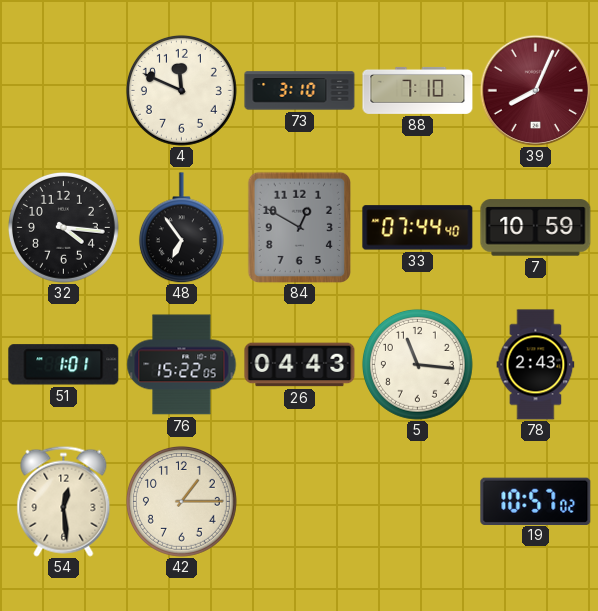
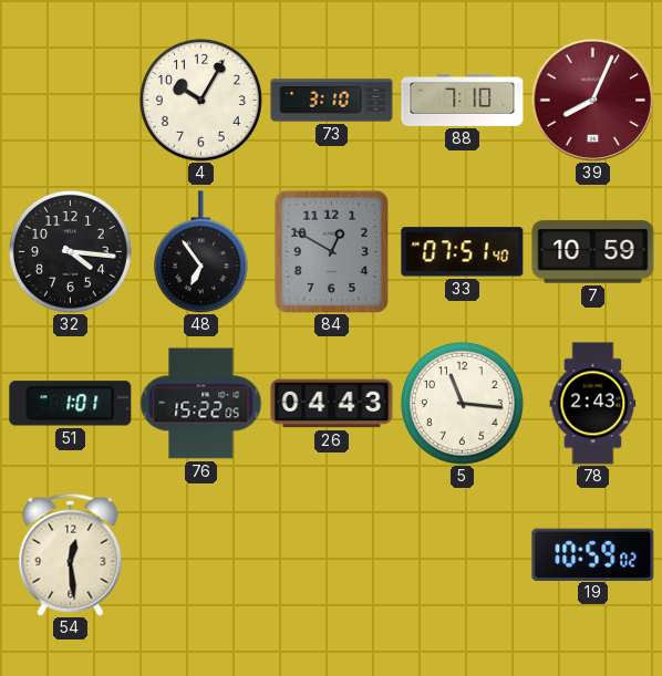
4: 11:49 -> 10:05 (200, 100)
33: 07:44 -> 07:51 (463, 252)
42: 1:15 -> none (181, 501)
19: 10:57 -> 10:59 (593, 554)
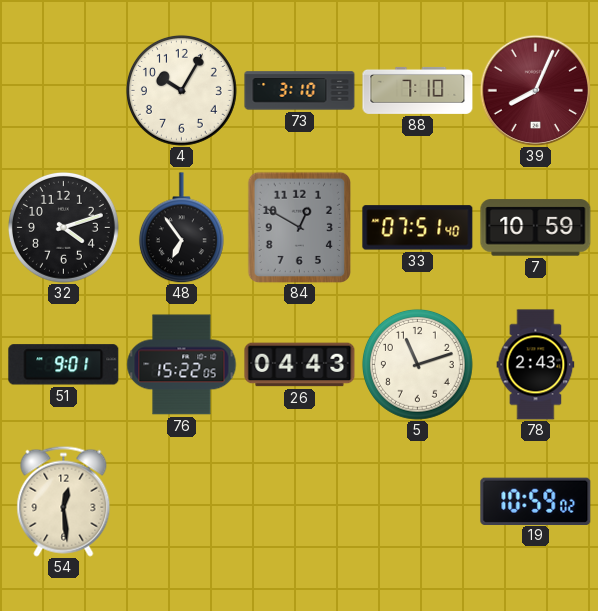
32: 4:16 -> 4:12 (63, 227)
51: 1:01 -> 9:01 (64, 365)
5: 11:16 -> 11:12 (417, 364)
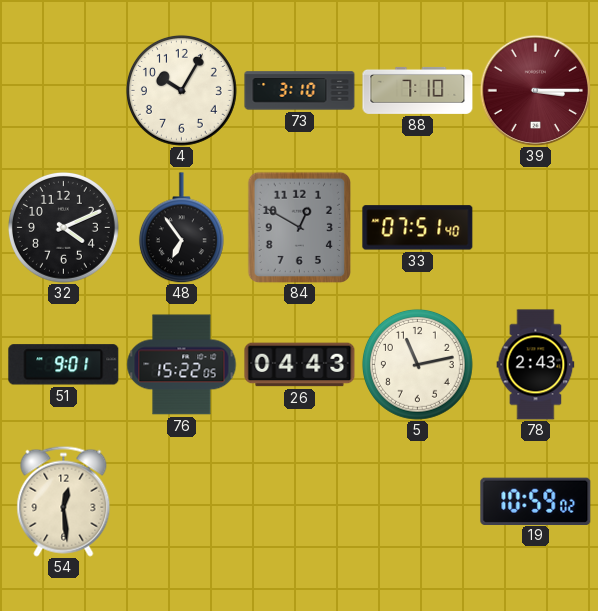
39: 8:04 -> 3:15 (535, 90)
32: 4:12 -> 4:11 (63, 227)
7: 10:59 -> none (536, 228)
5: 11:12 -> 11:13 (417, 364)
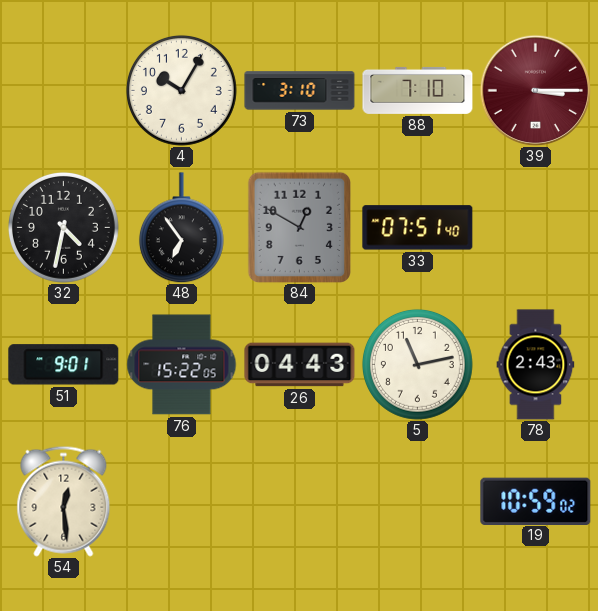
32: 4:11 -> 4:32 (63, 227)
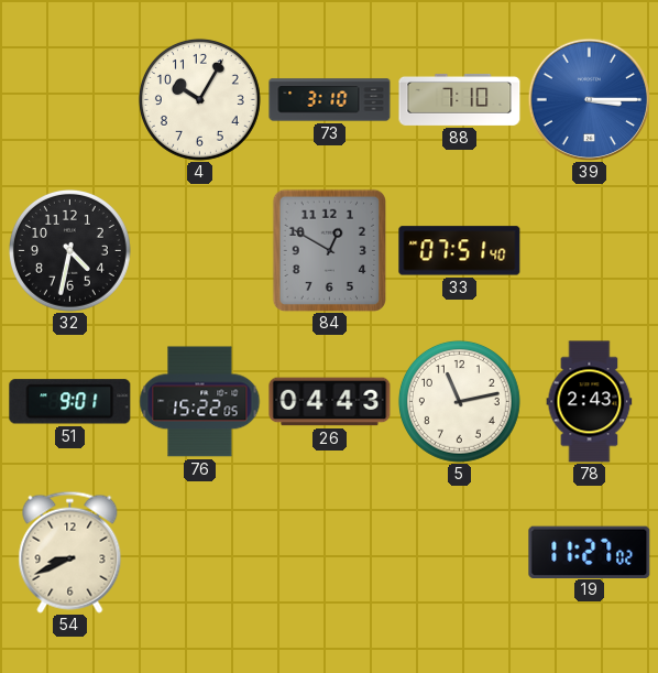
39 dial: burgundy -> blue (589, 99)
48: 6:54 -> none (181, 228)
54: 12:29 -> 8:41 (70, 552)
19: 10:59 -> 11:27 (590, 552)
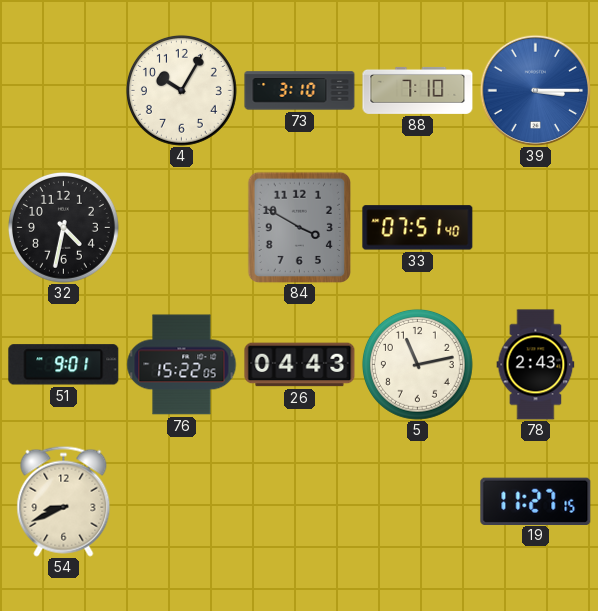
84: 12:50 -> 3:50 (299, 227)
19: 11:27:02 -> 11:27:15 (536, 501)
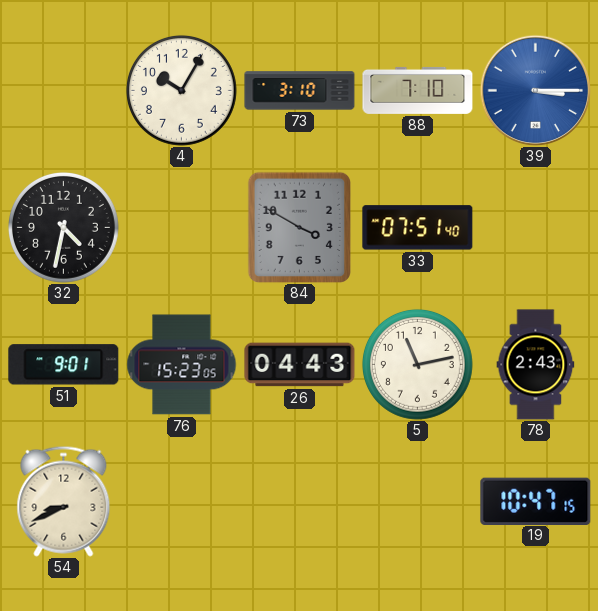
76: 15:22 -> 15:23 (182, 365)
19: 11:27 -> 10:47 (536, 501)
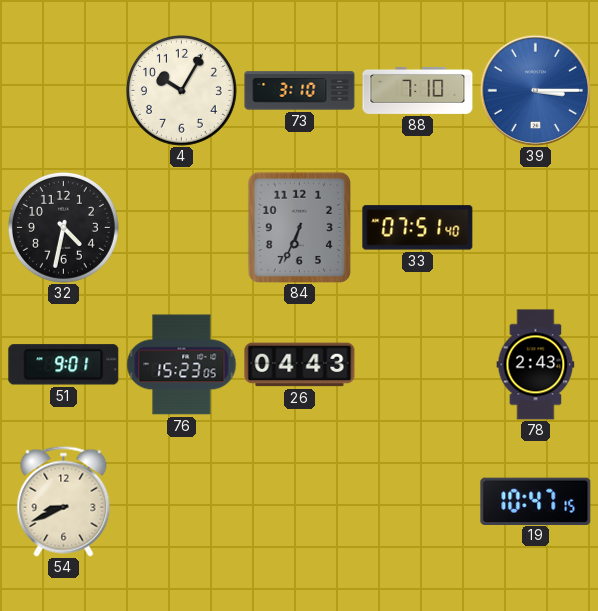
84: 3:50 -> 6:34 (299, 227)
5: 11:13 -> none (417, 364)
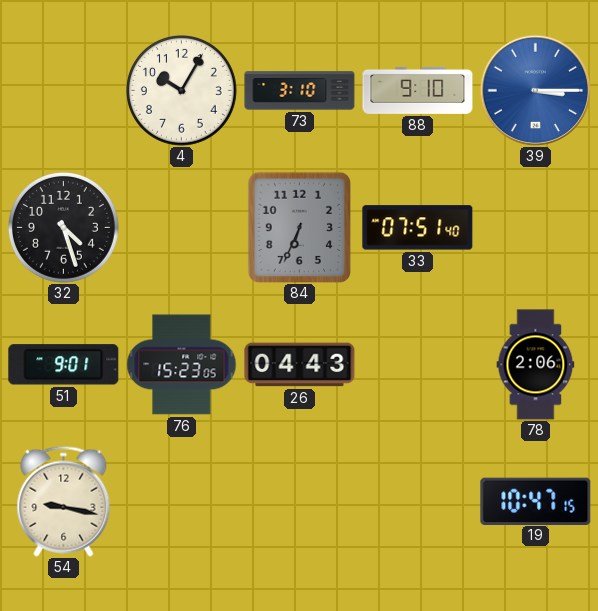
88: 7:10 -> 9:10 (418, 90)
32: 4:32 -> 4:27 (63, 227)
78: 2:43 -> 2:06 (536, 365)
54: 8:41 -> 9:17 (64, 501)
